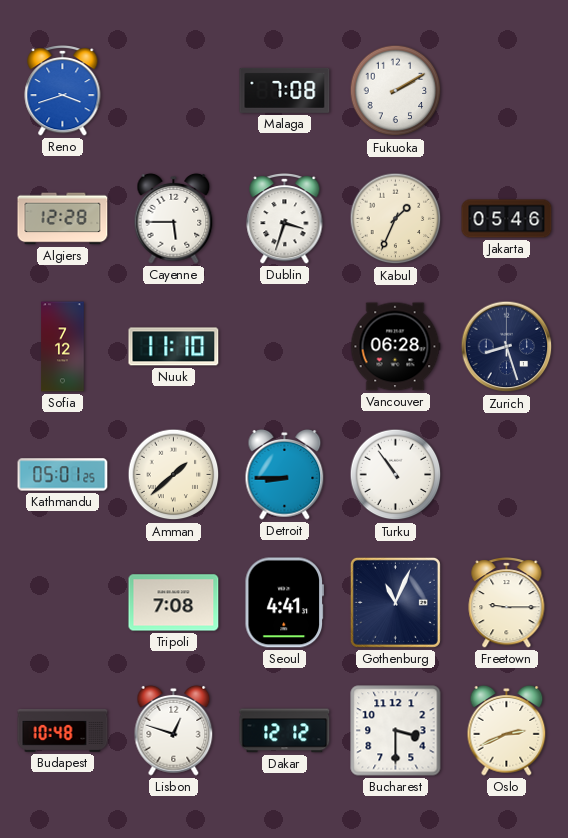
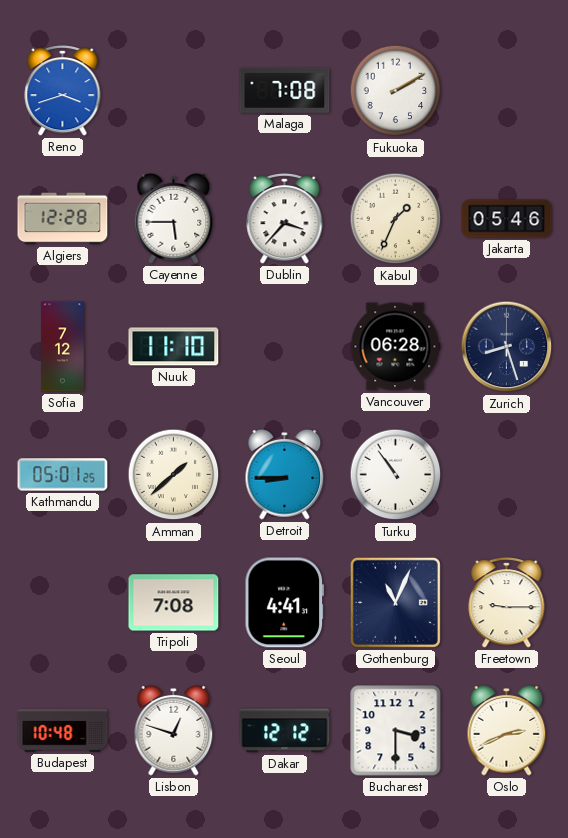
Dublin: 3:33 -> 3:37 (285, 219)
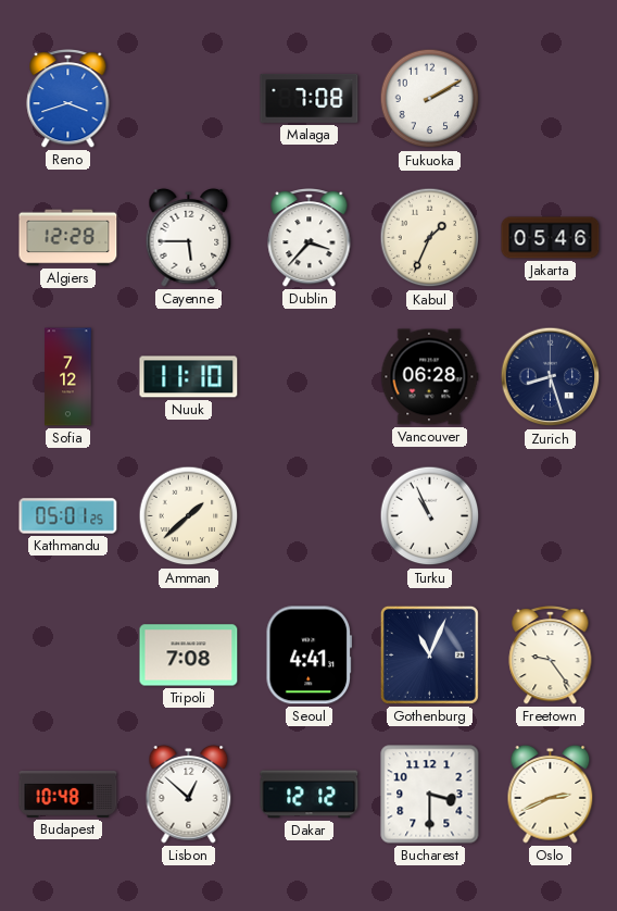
Detroit: 8:45 -> none (285, 474)
Turku: 10:54 -> 10:56 (430, 516)
Freetown: 9:15 -> 9:24 (551, 656)
Lisbon: 12:48 -> 12:52 (189, 794)
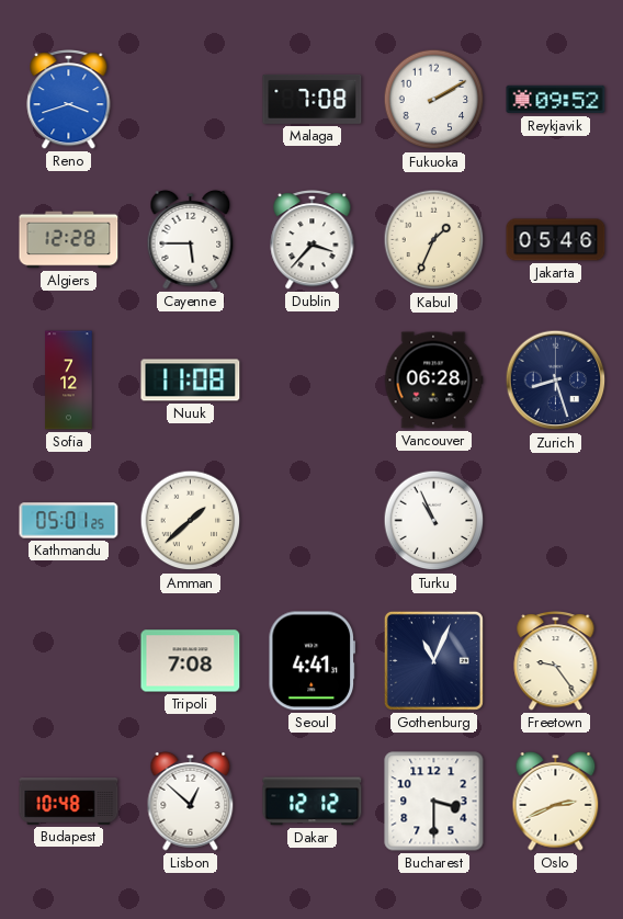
Reykjavik: none -> 09:52 (556, 100)
Nuuk: 11:10 -> 11:08 (191, 381)
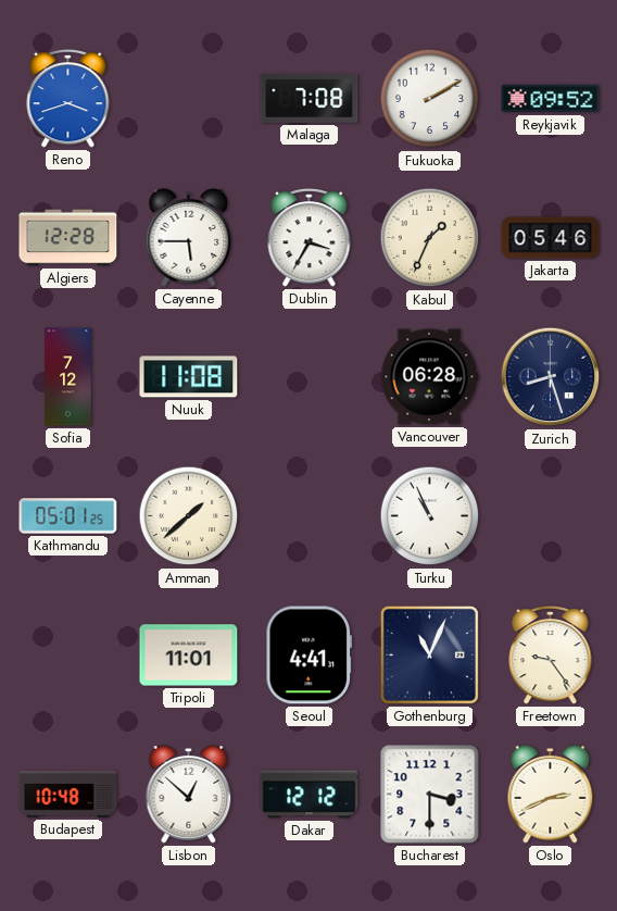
Dublin: 3:37 -> 3:35 (310, 238)
Tripoli: 7:08 -> 11:01 (189, 656)
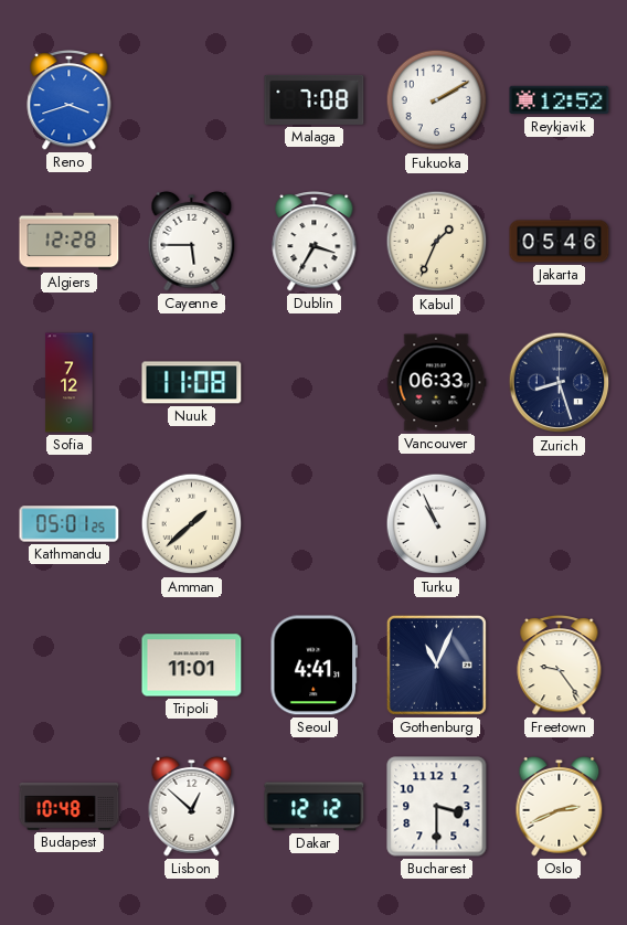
Reykjavik: 09:52 -> 12:52 (560, 100)
Vancouver: 06:28 -> 06:33 (436, 383)
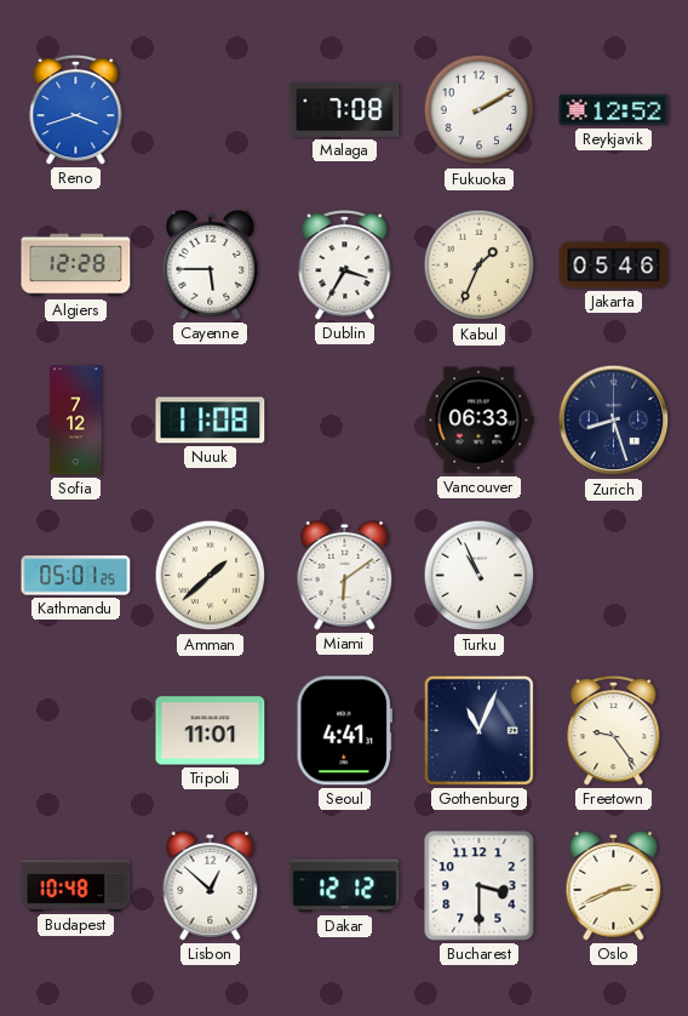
Miami: none -> 6:09 (345, 575)
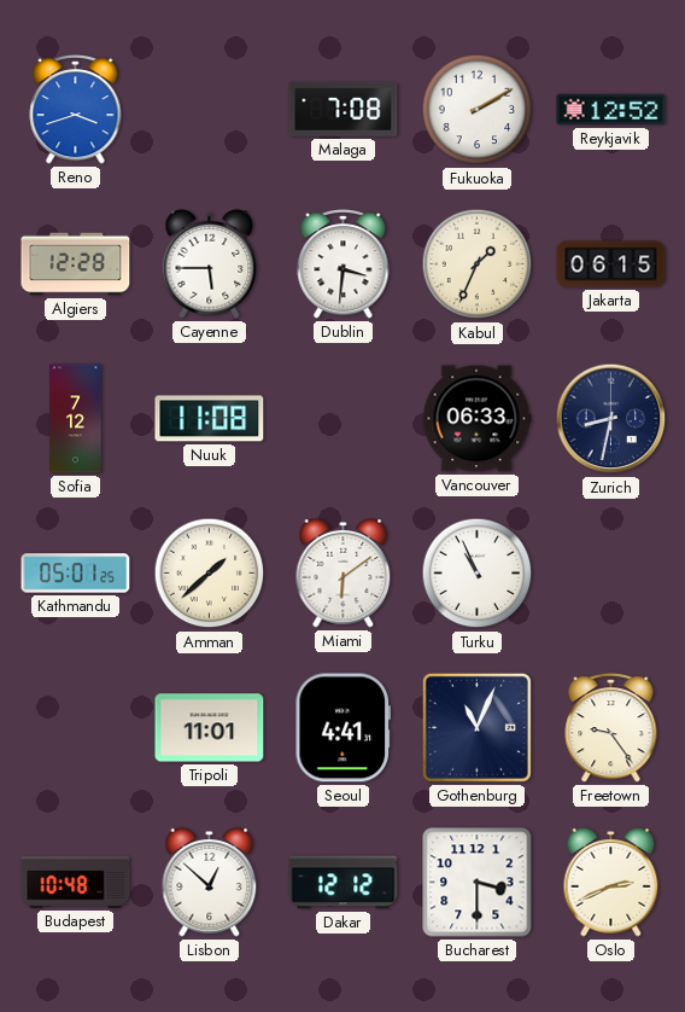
Dublin: 3:35 -> 3:31 (344, 264)
Jakarta: 05:46 -> 06:15 (611, 264)
Zurich: 8:27 -> 8:32 (611, 419)
